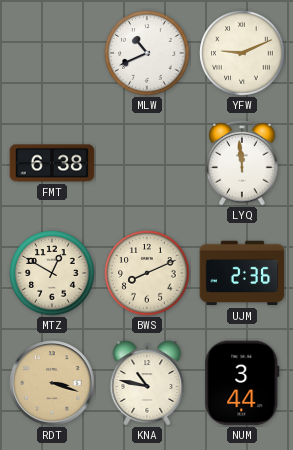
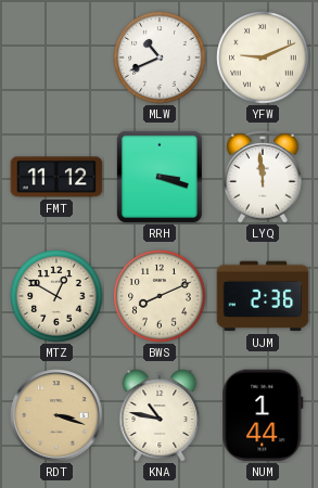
FMT: 6:38 -> 11:12 (56, 177)
RRH: none -> 3:18 (160, 177)
NUM: 3:44 -> 1:44 (263, 415)
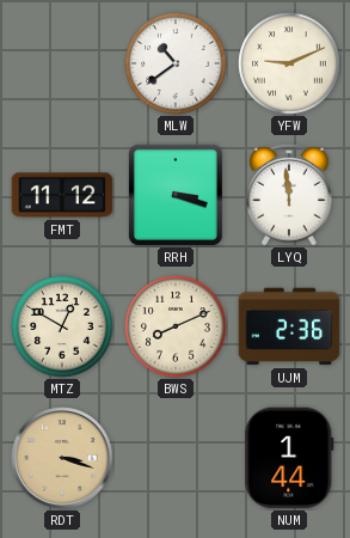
MLW: 10:41 -> 10:39 (176, 63)
KNA: 10:47 -> none (160, 415)
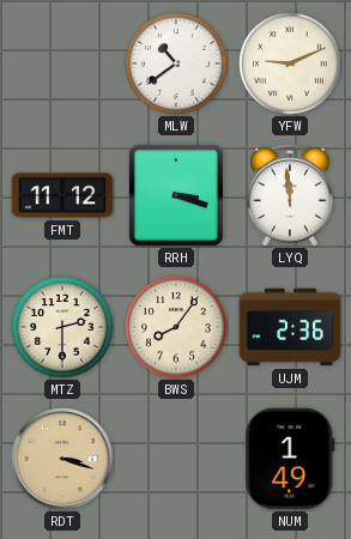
MTZ: 12:50 -> 2:30 (62, 327)
BWS: 8:11 -> 8:06 (176, 327)
NUM: 1:44 -> 1:49 (290, 459)
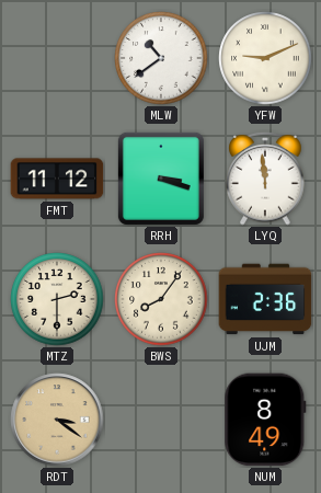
RDT: 3:18 -> 3:21 (57, 420)
NUM: 1:49 -> 8:49 (265, 420)
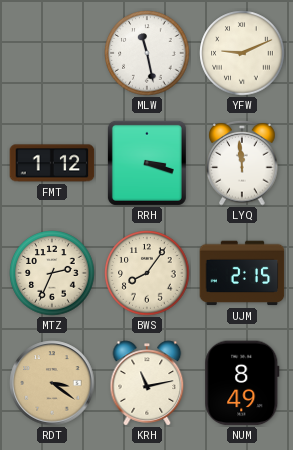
MLW: 10:39 -> 11:28 (147, 53)
FMT: 11:12 -> 1:12 (52, 163)
MTZ: 2:30 -> 2:34 (52, 273)
UJM: 2:36 -> 2:15 (242, 273)
KRH: none -> 11:13 (147, 383)
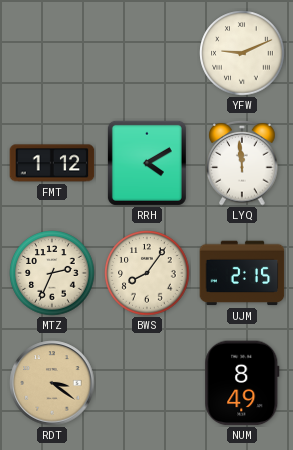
MLW: 11:28 -> none (147, 53)
RRH: 3:18 -> 4:10 (147, 163)
KRH: 11:13 -> none (147, 383)
